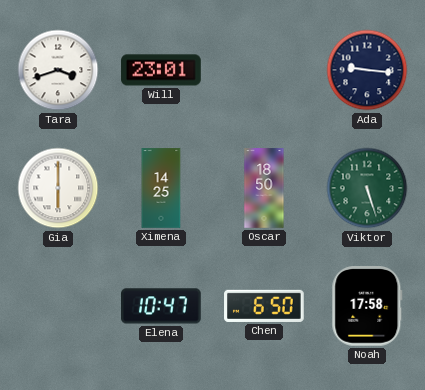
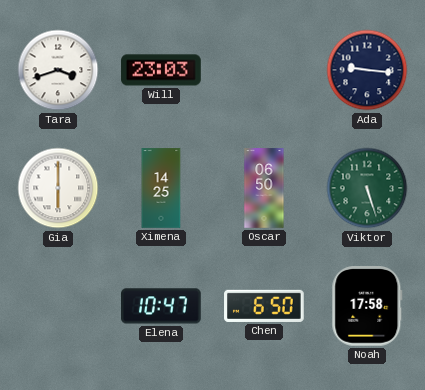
Will: 23:01 -> 23:03 (161, 70)
Oscar: 18:50 -> 06:50 (264, 188)
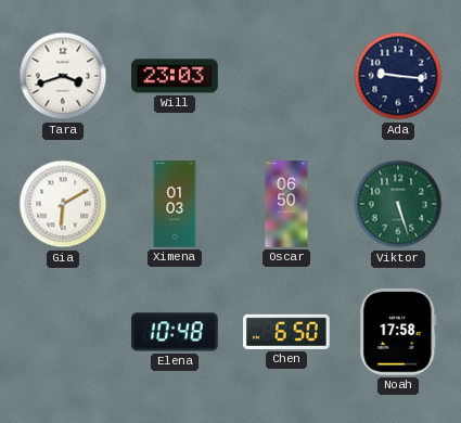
Gia: 6:00 -> 6:10 (63, 204)
Ximena: 14:25 -> 01:03 (175, 204)
Elena: 10:47 -> 10:48 (176, 332)
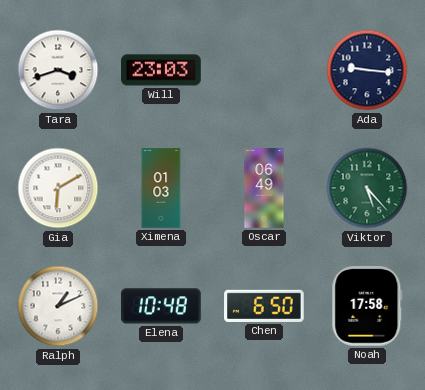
Oscar: 06:50 -> 06:49 (264, 188)
Viktor: 5:27 -> 5:23 (367, 188)
Ralph: none -> 1:11 (58, 306)
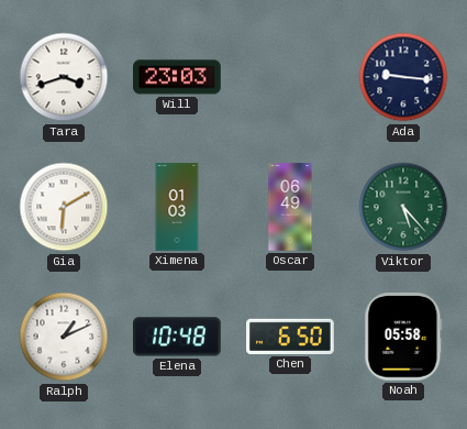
Noah: 17:58 -> 05:58 (403, 338)
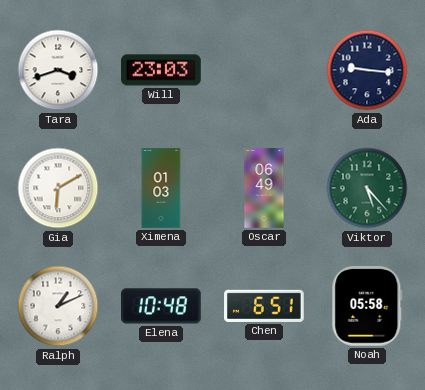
Chen: 6:50 -> 6:51 (264, 306)
